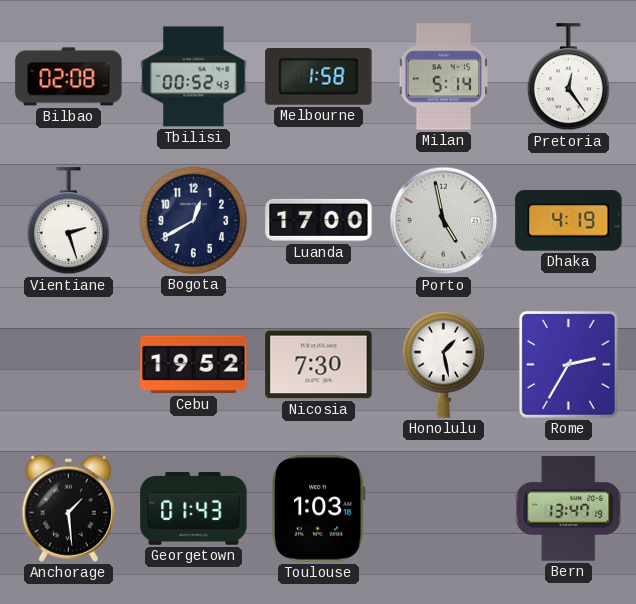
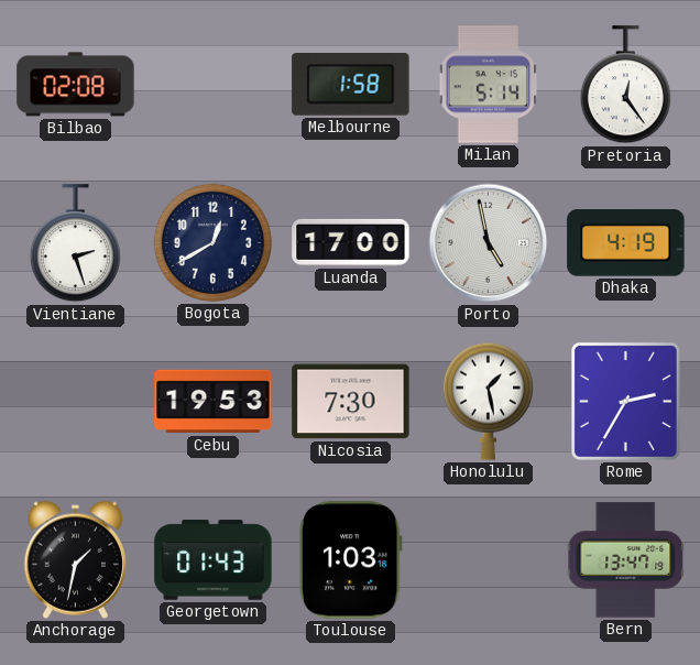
Tbilisi: 00:52 -> none (194, 77)
Cebu: 19:52 -> 19:53 (214, 402)
Anchorage: 1:29 -> 1:32 (75, 559)
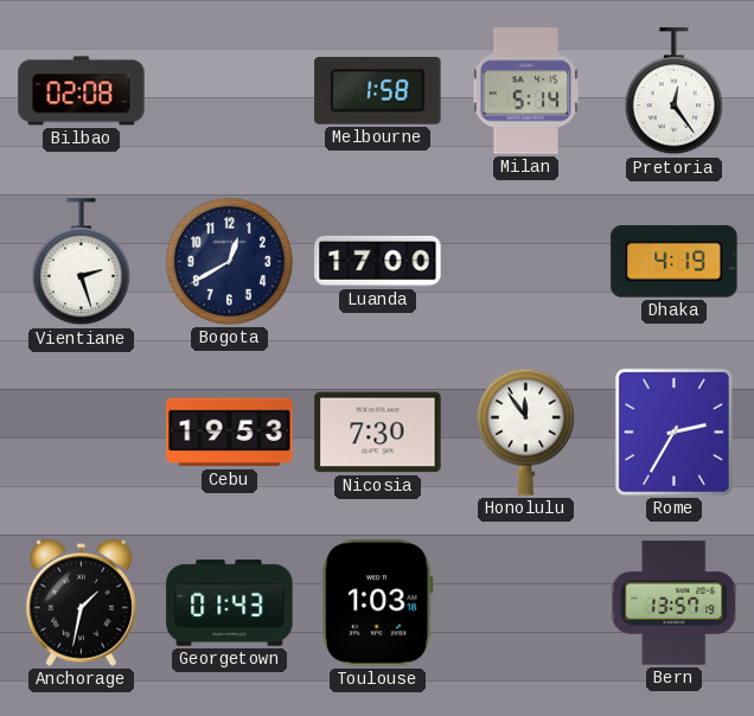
Porto: 4:58 -> none (489, 243)
Honolulu: 1:28 -> 11:54 (525, 431)
Bern: 13:47 -> 13:57 (675, 603)
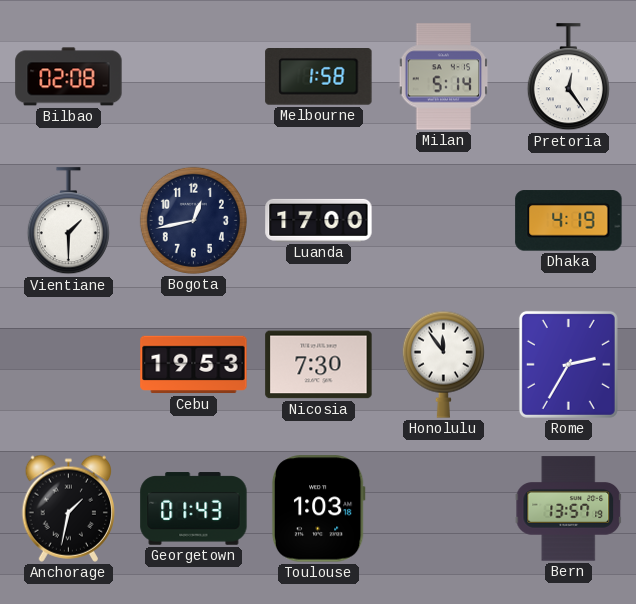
Vientiane: 2:27 -> 1:30 (68, 221)
Bogota: 12:40 -> 12:43 (193, 220)
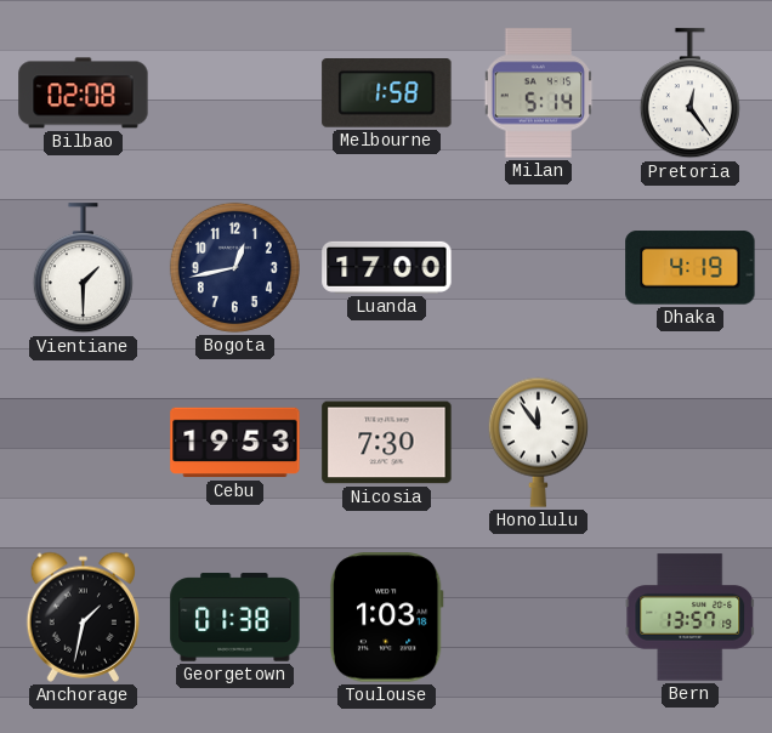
Rome: 2:35 -> none (568, 364)
Georgetown: 01:43 -> 01:38 (235, 618)
